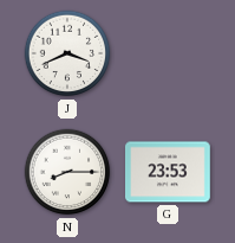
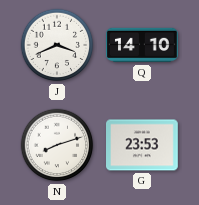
Q: none -> 14:10 (142, 45)
N: 8:15 -> 8:12 (57, 145)
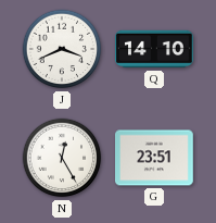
N: 8:12 -> 12:25 (62, 158)
G: 23:53 -> 23:51 (155, 158)
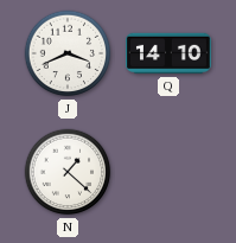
N: 12:25 -> 1:22 (68, 172)
G: 23:51 -> none (155, 158)
